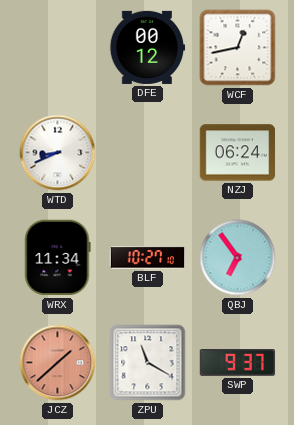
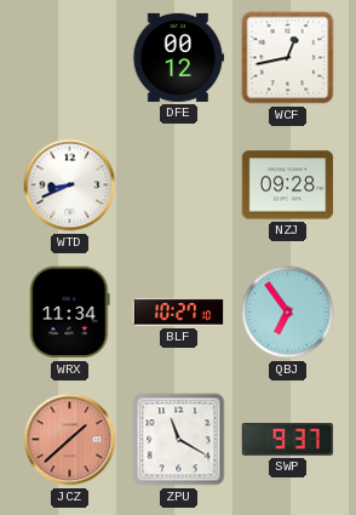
NZJ: 06:24 -> 09:28 (288, 185)
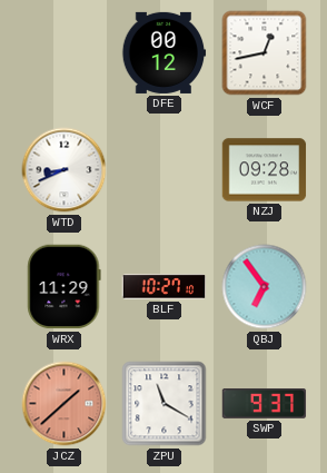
WRX: 11:34 -> 11:29 (65, 287)
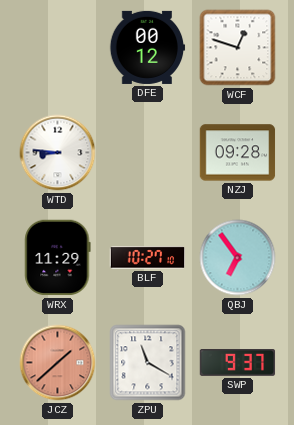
WCF: 12:43 -> 12:48 (238, 48)
WTD: 8:41 -> 8:46 (58, 153)
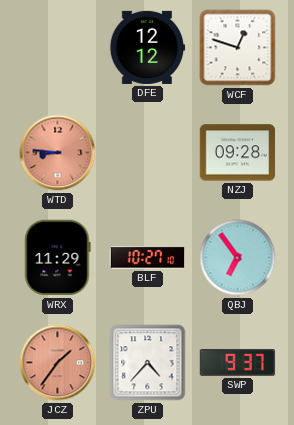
DFE: 00:12 -> 12:12 (147, 47)
WTD dial: white -> salmon (58, 153)
JCZ: 1:38 -> 1:36 (58, 363)
ZPU: 11:20 -> 4:37 (148, 363)
